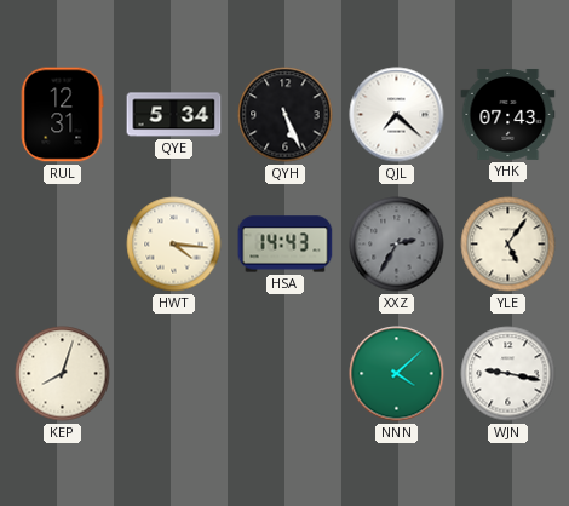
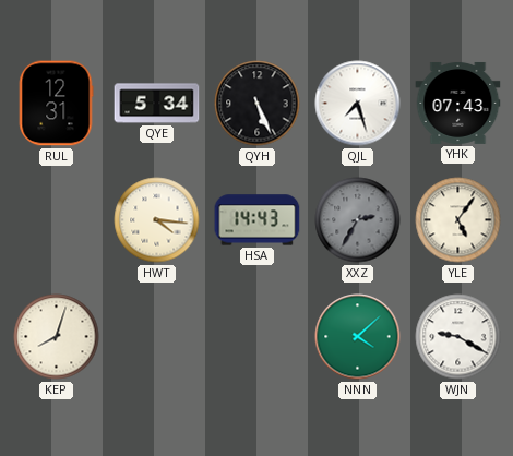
QJL: 7:22 -> 7:27 (358, 104)
WJN: 9:17 -> 9:20 (458, 337)
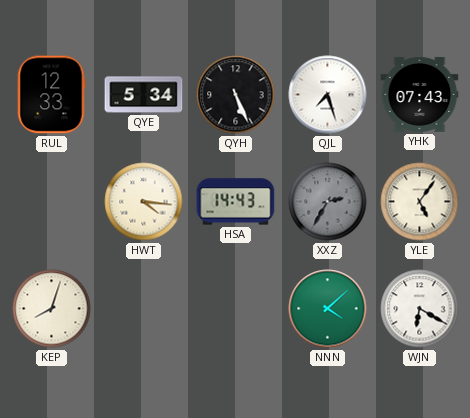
RUL: 12:31 -> 12:33 (51, 95)
WJN: 9:20 -> 6:20 (420, 309)
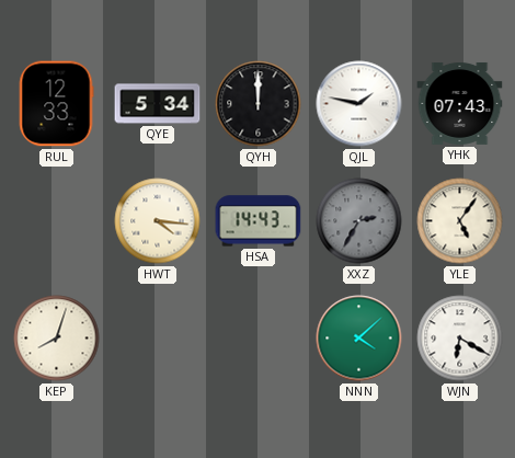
QYH: 5:26 -> 12:00 (259, 104)
QJL: 7:27 -> 1:47 (359, 104)
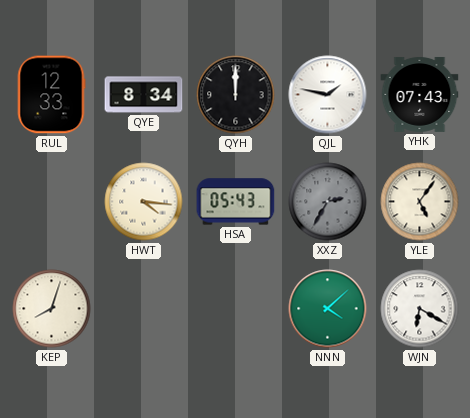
QYE: 5:34 -> 8:34 (144, 95)
HSA: 14:43 -> 05:43 (236, 202)
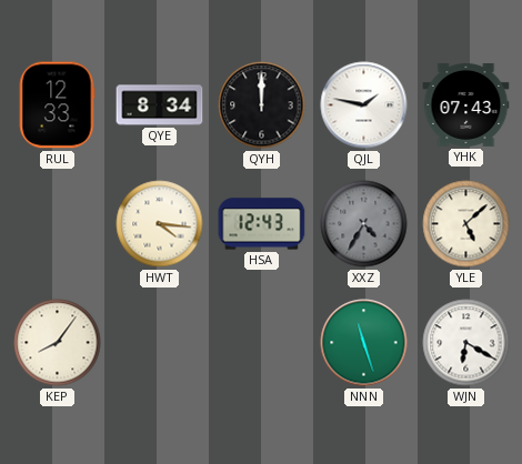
HSA: 05:43 -> 12:43 (262, 224)
XXZ: 2:35 -> 4:35 (364, 224)
YLE: 5:06 -> 5:08 (466, 224)
KEP: 8:03 -> 8:06 (58, 343)
NNN: 4:08 -> 11:27 (364, 343)
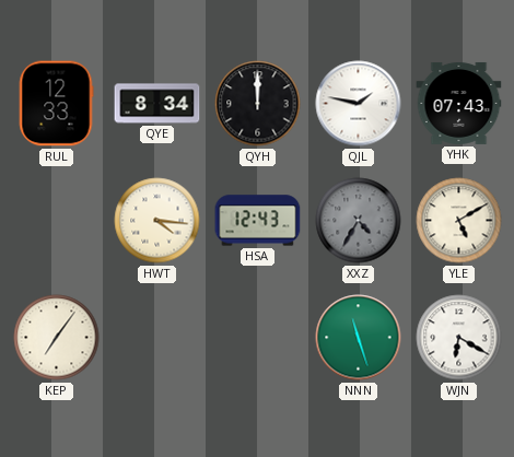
YLE: 5:08 -> 5:10 (459, 221)
KEP: 8:06 -> 7:06 (57, 338)
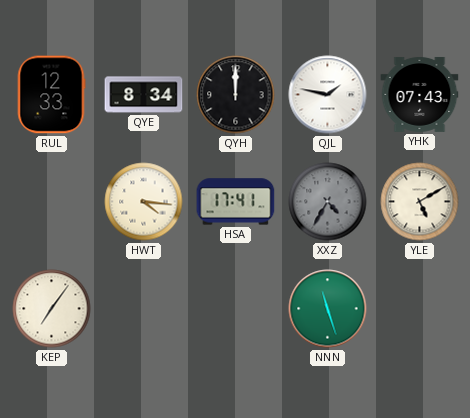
HSA: 12:43 -> 17:41 (236, 202)
WJN: 6:20 -> none (459, 338)
